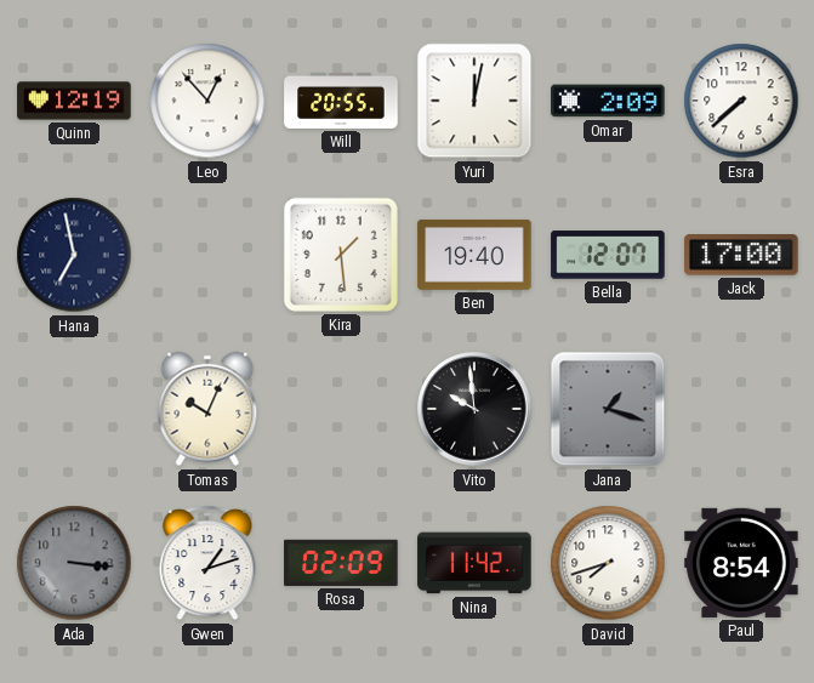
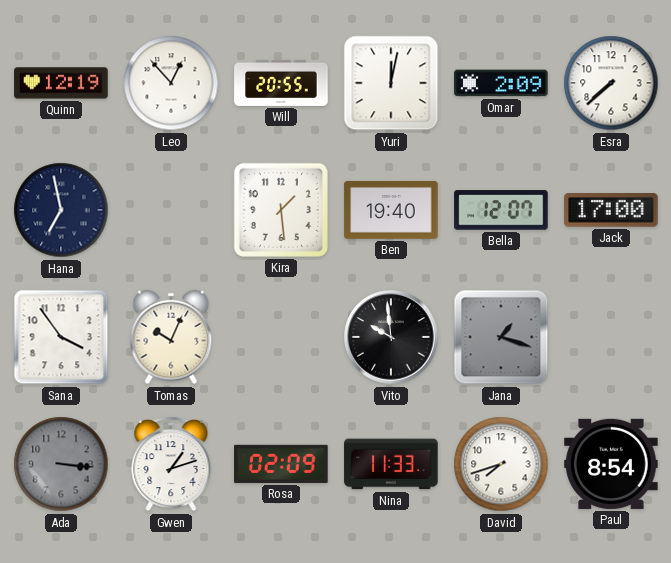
Sana: none -> 3:54 (61, 337)
Nina: 11:42 -> 11:33 (391, 464)
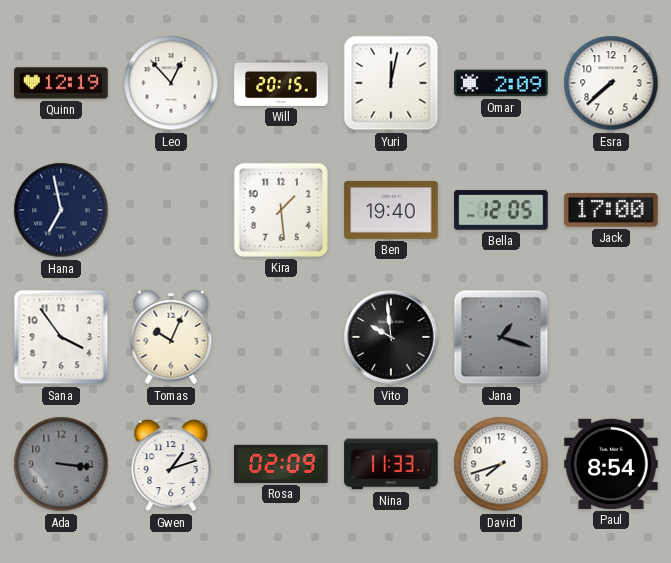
Will: 20:55 -> 20:15 (281, 83)
Bella: 12:07 -> 12:05 (501, 210)
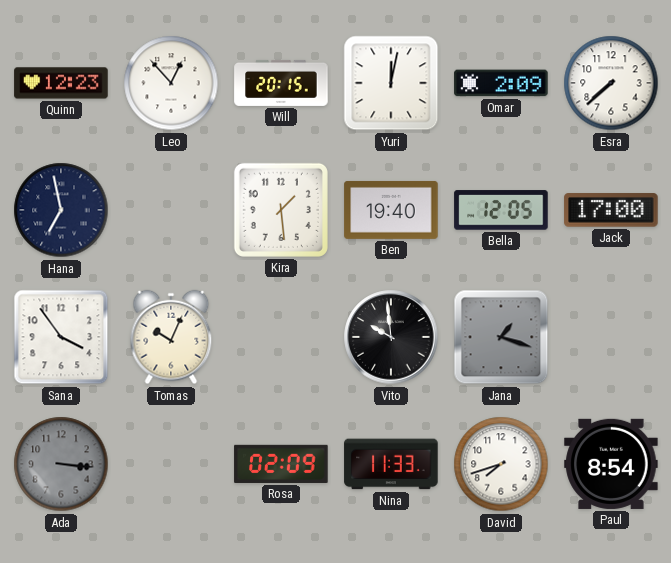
Quinn: 12:19 -> 12:23 (61, 83)
Gwen: 1:12 -> none (171, 464)
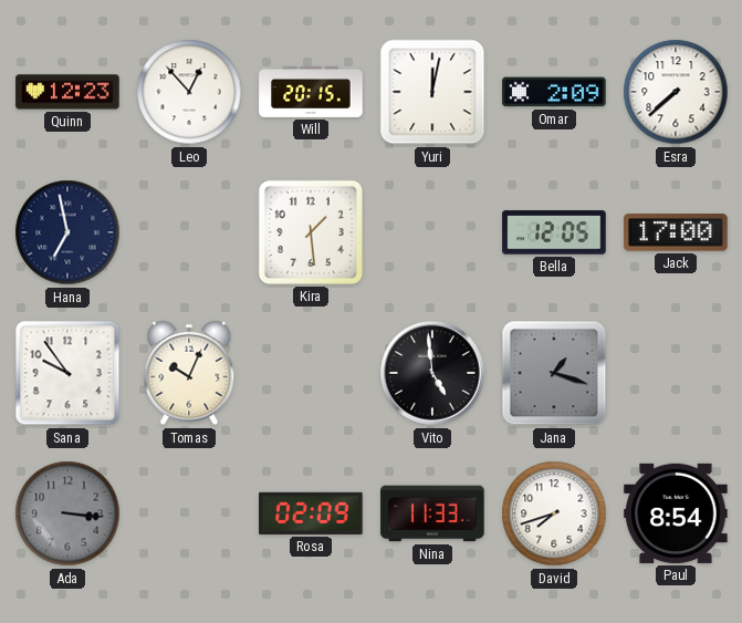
Ben: 19:40 -> none (391, 210)
Sana: 3:54 -> 9:54 (67, 373)
Vito: 9:59 -> 4:59 (432, 373)
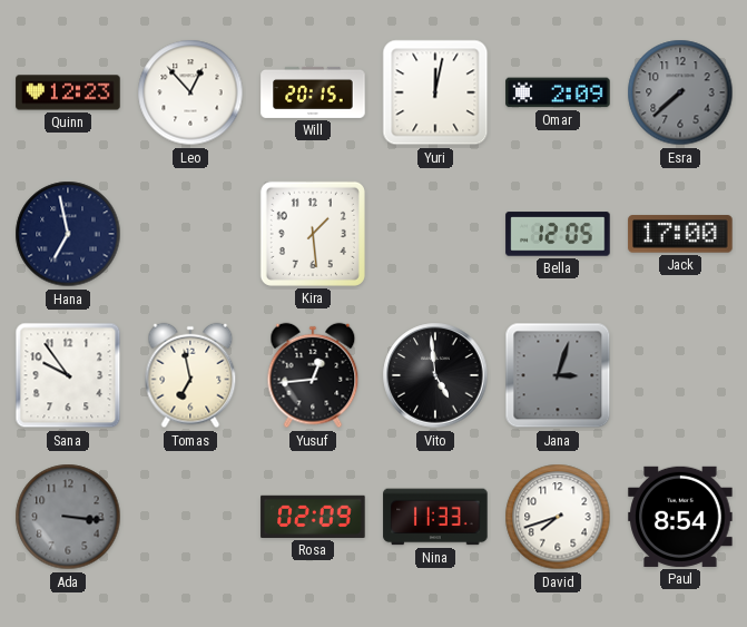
Esra dial: white -> grey (680, 92)
Tomas: 10:04 -> 6:58 (190, 375)
Yusuf: none -> 12:44 (313, 375)
Jana: 1:18 -> 3:03 (558, 375)
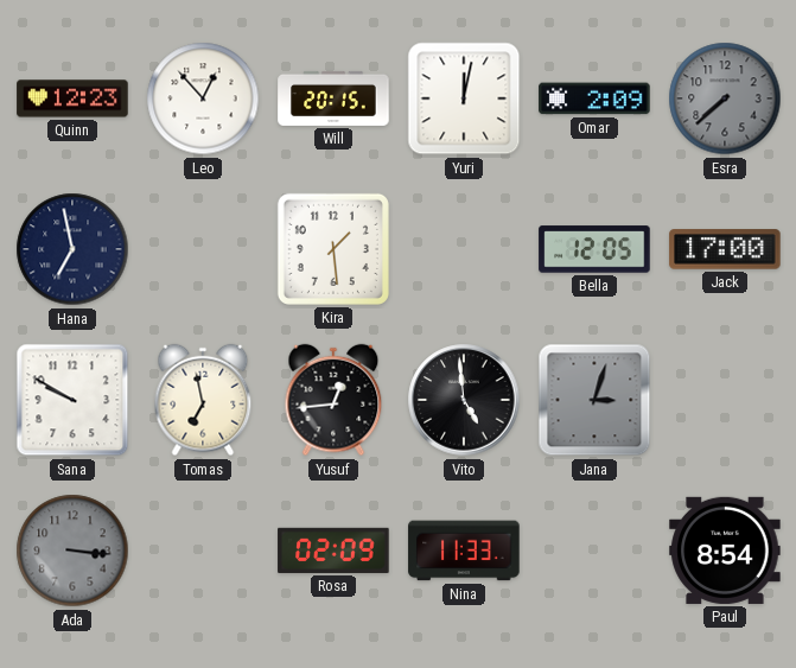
Sana: 9:54 -> 9:50 (72, 400)
David: 7:42 -> none (558, 517)
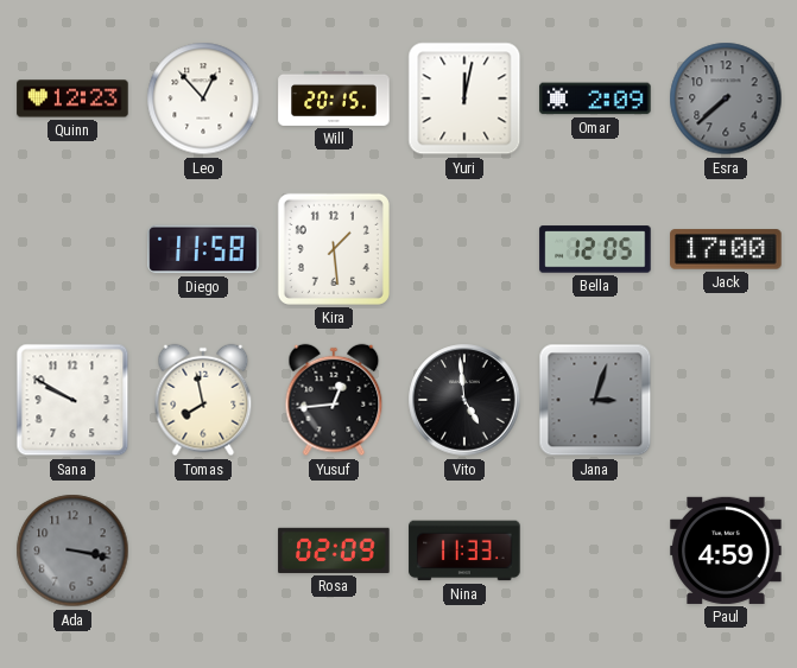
Hana: 6:58 -> none (72, 249)
Diego: none -> 11:58 (203, 249)
Tomas: 6:58 -> 7:58 (203, 400)
Ada: 3:16 -> 3:17 (72, 551)
Paul: 8:54 -> 4:59 (726, 551)
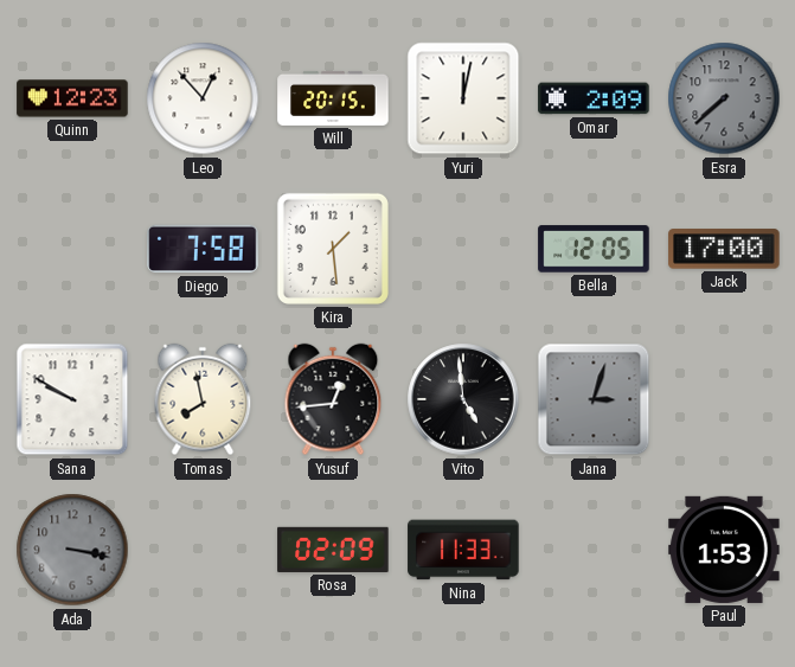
Diego: 11:58 -> 7:58 (203, 249)
Paul: 4:59 -> 1:53 (724, 550)
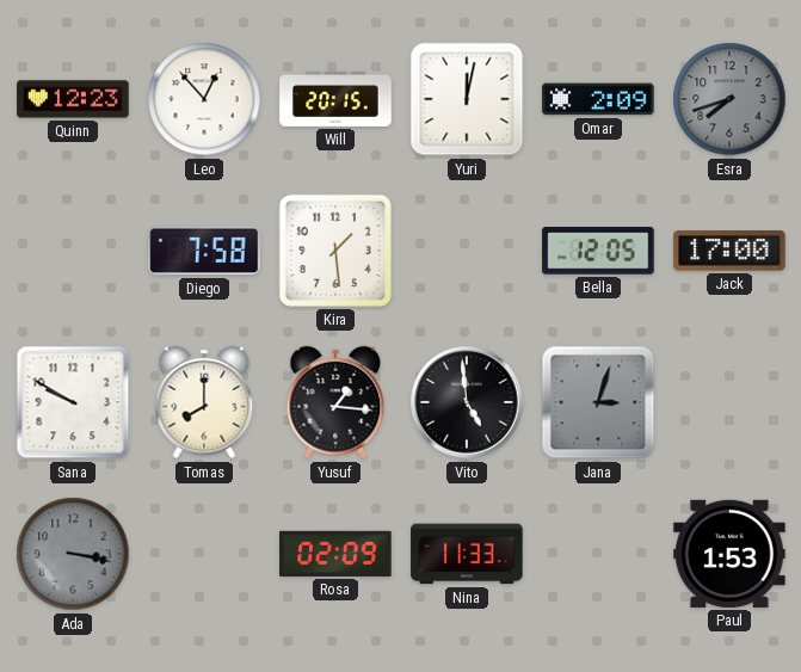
Esra: 7:38 -> 7:42 (729, 99)
Tomas: 7:58 -> 8:00 (204, 402)
Yusuf: 12:44 -> 1:16 (335, 402)
